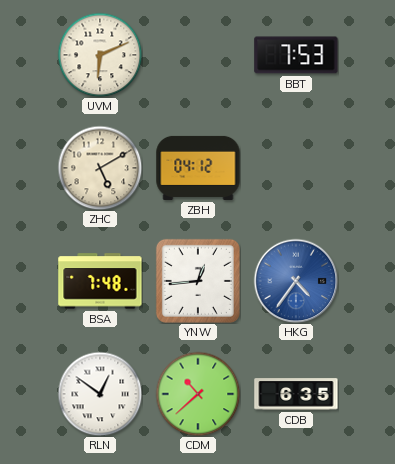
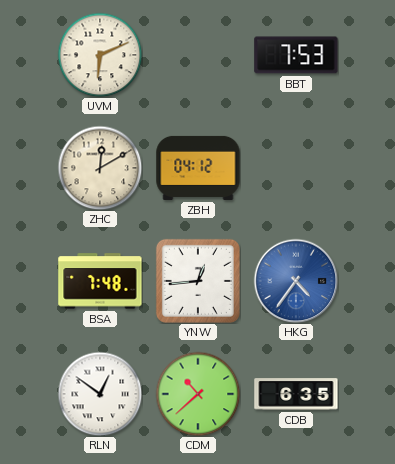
ZHC: 5:10 -> 12:10 (100, 168)
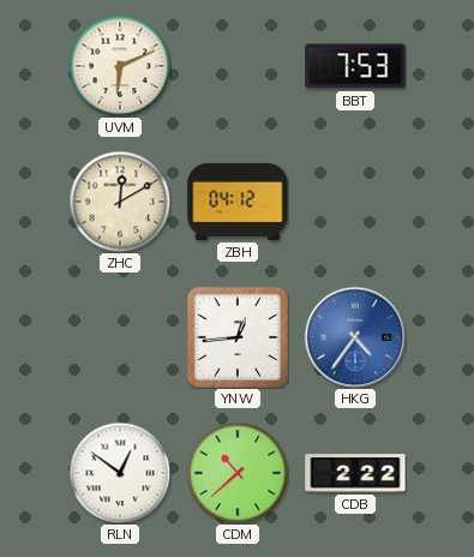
BSA: 7:48 -> none (100, 281)
CDB: 6:35 -> 2:22 (355, 473)
